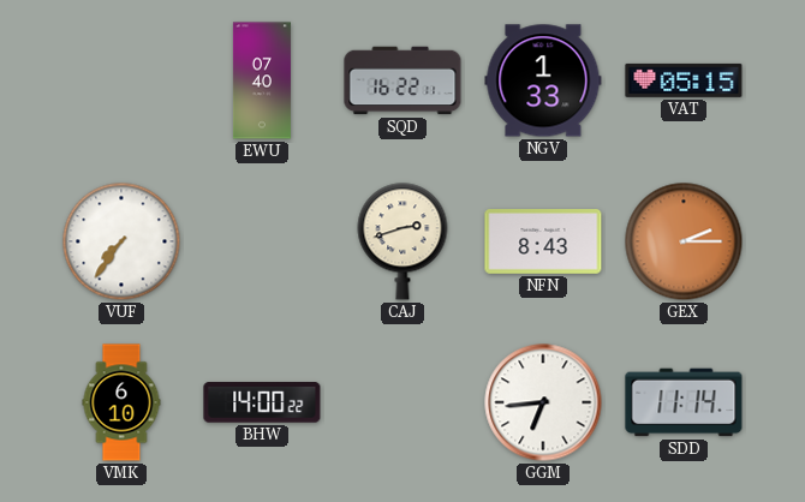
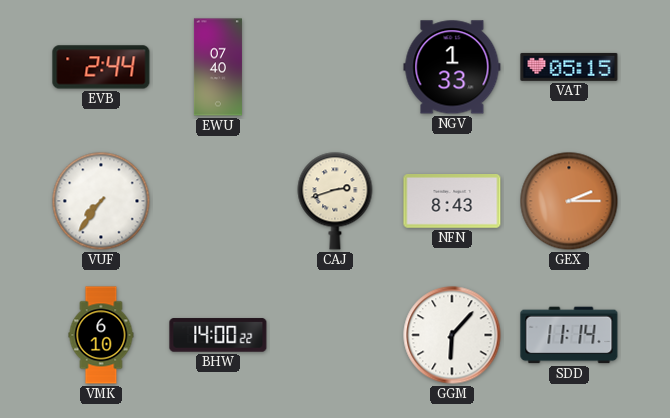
EVB: none -> 2:44 (101, 67)
SQD: 16:22 -> none (402, 80)
GGM: 6:44 -> 6:07 (452, 335)
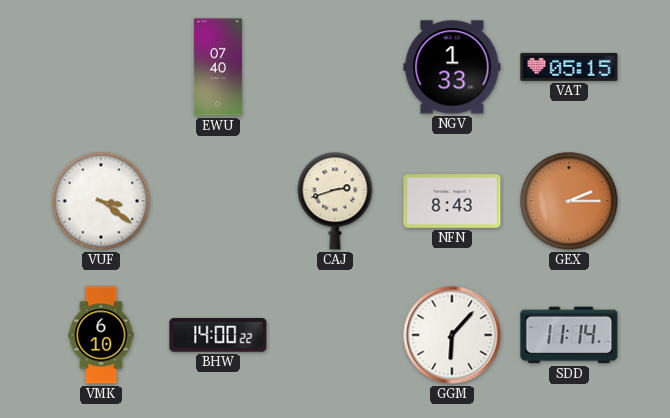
EVB: 2:44 -> none (101, 67)
VUF: 7:36 -> 3:21 (101, 201)
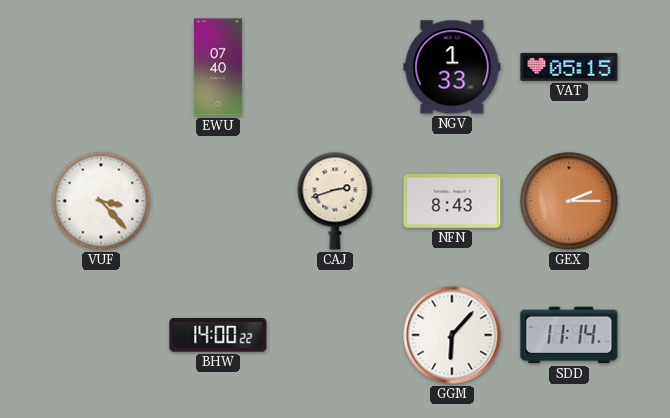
VUF: 3:21 -> 3:23 (101, 201)
VMK: 6:10 -> none (101, 335)
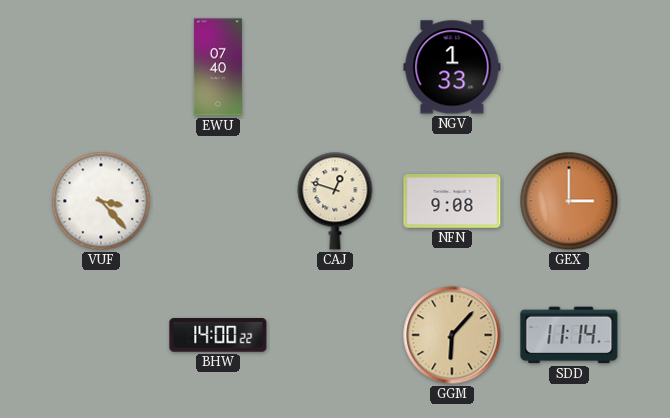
VAT: 05:15 -> none (569, 67)
CAJ: 2:42 -> 12:48 (335, 201)
NFN: 8:43 -> 9:08 (452, 202)
GEX: 2:15 -> 3:00 (569, 201)
GGM dial: white -> champagne (452, 335)
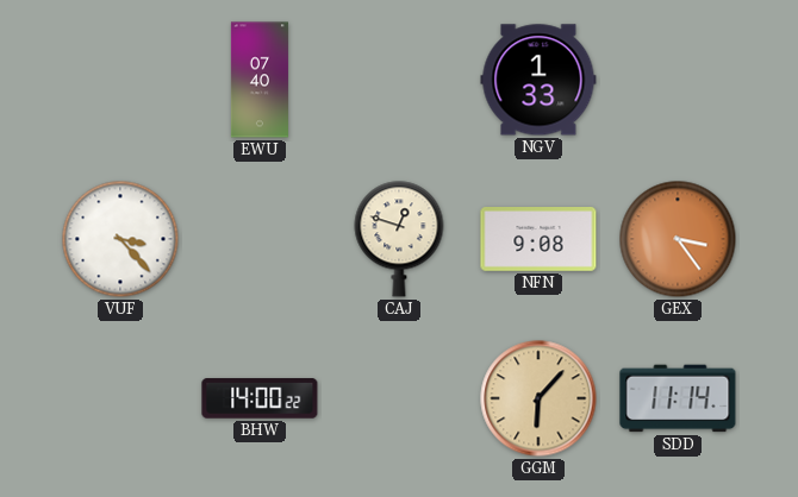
GEX: 3:00 -> 3:24 (678, 239)
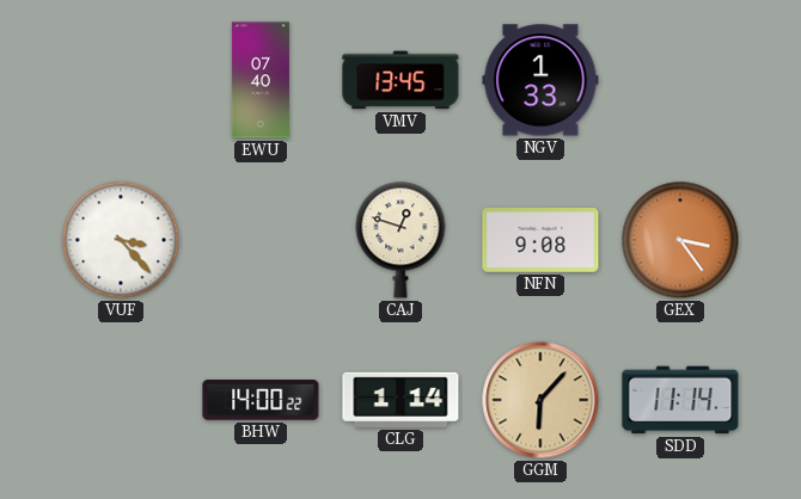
VMV: none -> 13:45 (400, 80)
CLG: none -> 1:14 (400, 400)
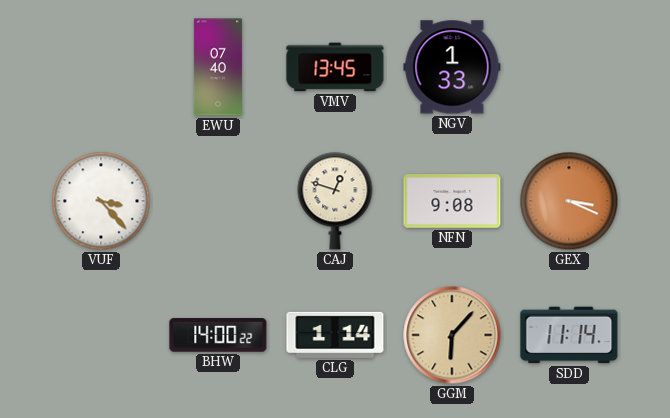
GEX: 3:24 -> 3:19 (569, 201)
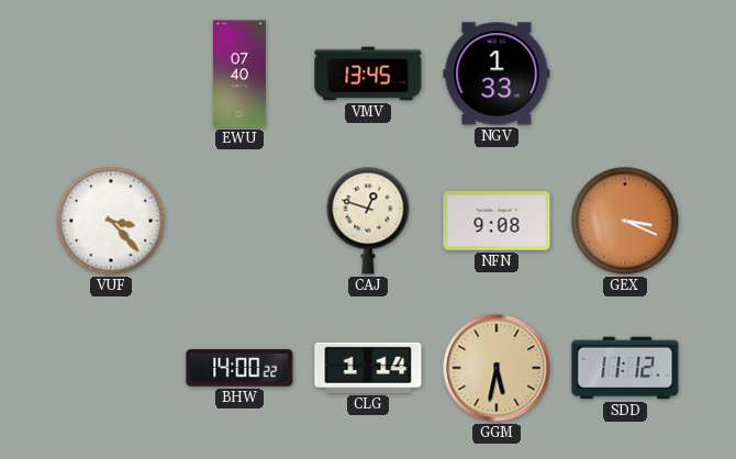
GGM: 6:07 -> 5:32 (497, 368)
SDD: 11:14 -> 11:12 (625, 368)
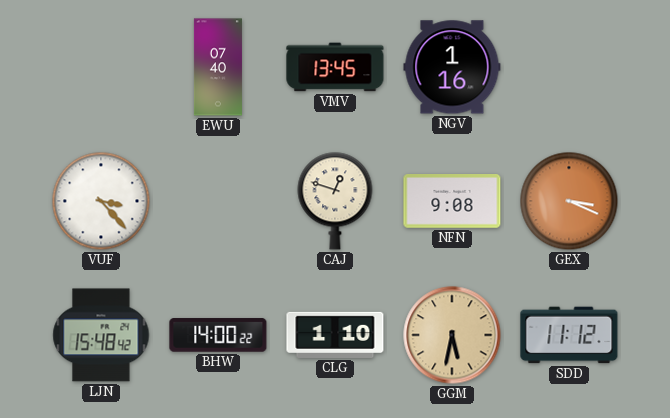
NGV: 1:33 -> 1:16 (452, 67)
LJN: none -> 15:48 (101, 335)
CLG: 1:14 -> 1:10 (335, 335)
